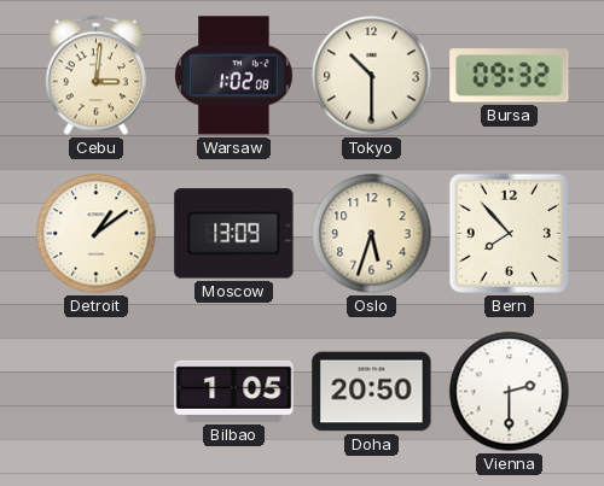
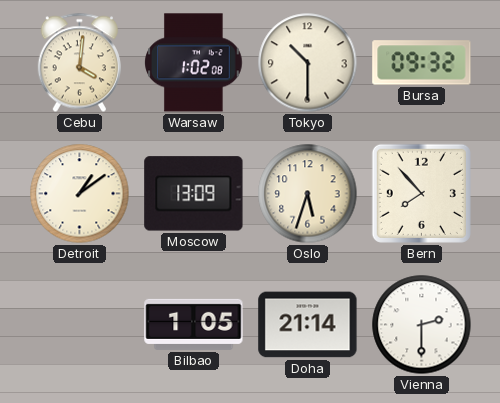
Cebu: 3:01 -> 4:01 (79, 63)
Doha: 20:50 -> 21:14 (308, 325)
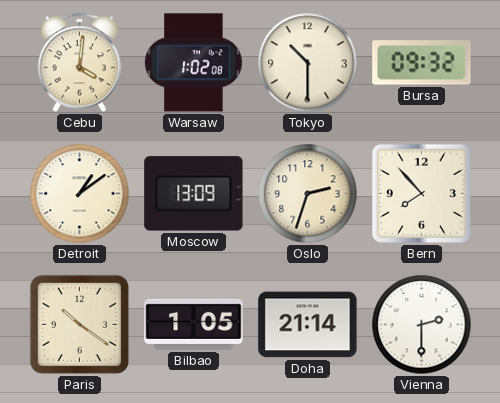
Oslo: 5:33 -> 2:33 (308, 194)
Paris: none -> 10:21 (79, 324)
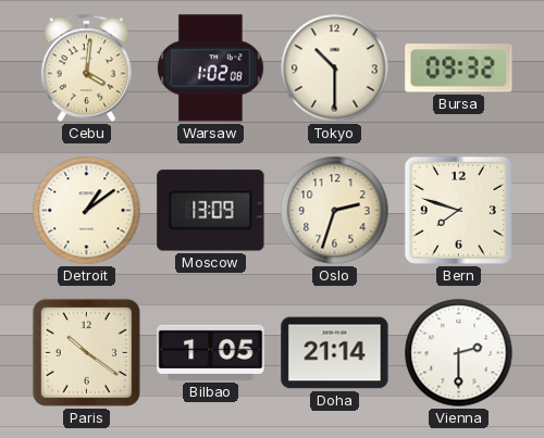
Bern: 7:53 -> 7:48 (458, 210)
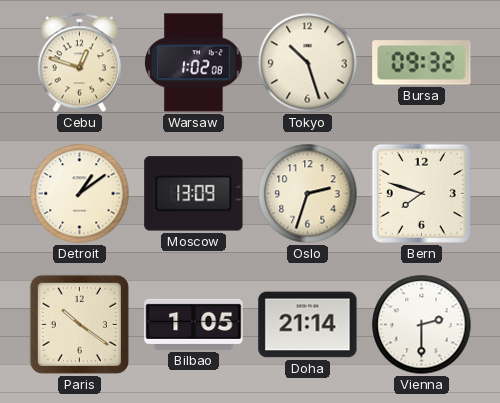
Cebu: 4:01 -> 12:48 (79, 63)
Tokyo: 10:30 -> 10:27 (308, 63)
